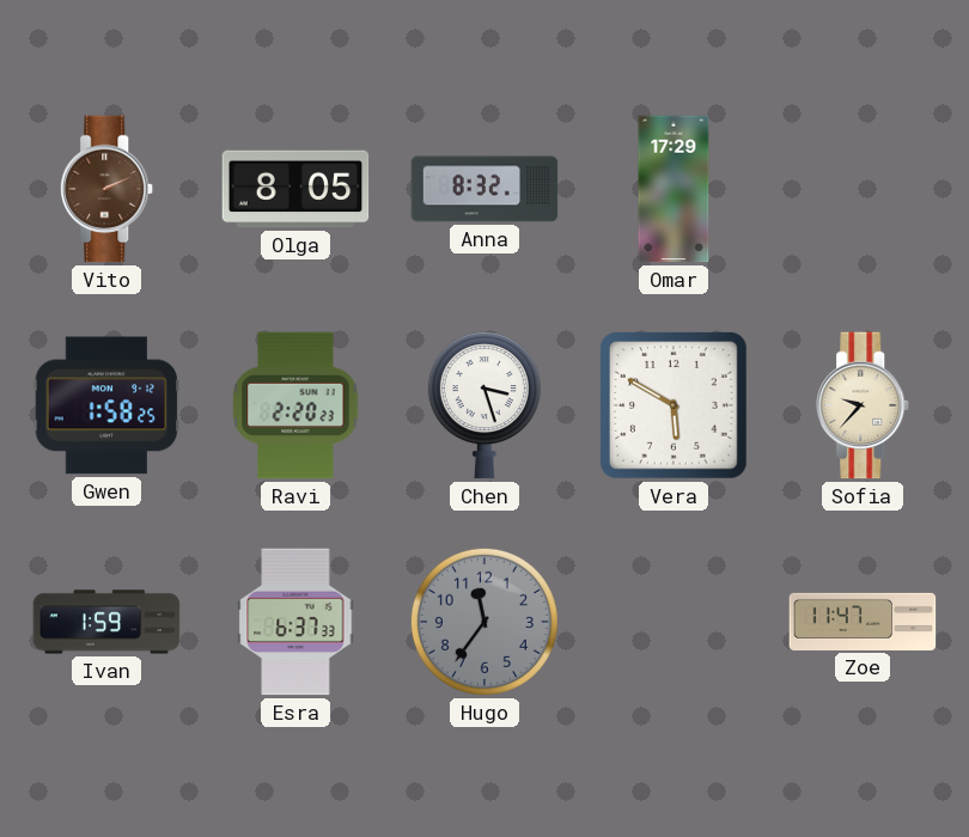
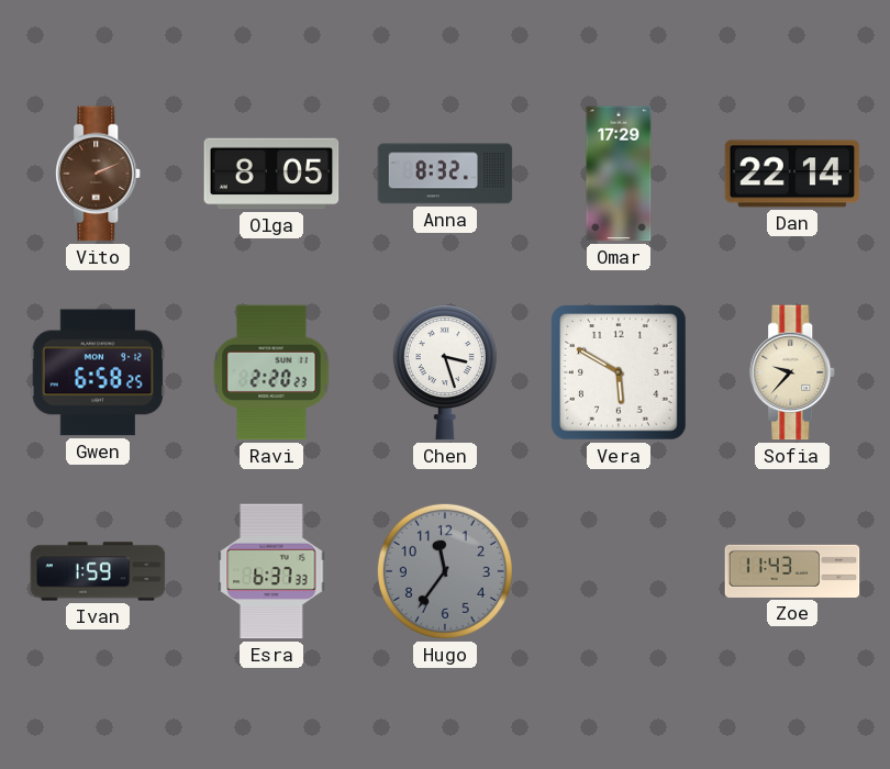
Dan: none -> 22:14 (792, 174)
Gwen: 1:58 -> 6:58 (98, 372)
Zoe: 11:47 -> 11:43 (792, 571)
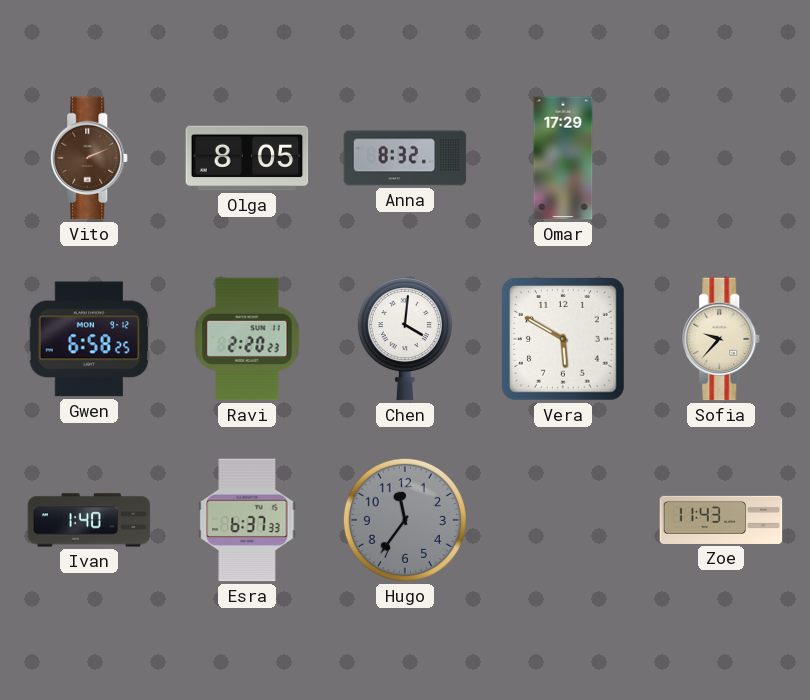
Dan: 22:14 -> none (792, 174)
Chen: 3:27 -> 4:01 (405, 339)
Ivan: 1:59 -> 1:40 (89, 520)
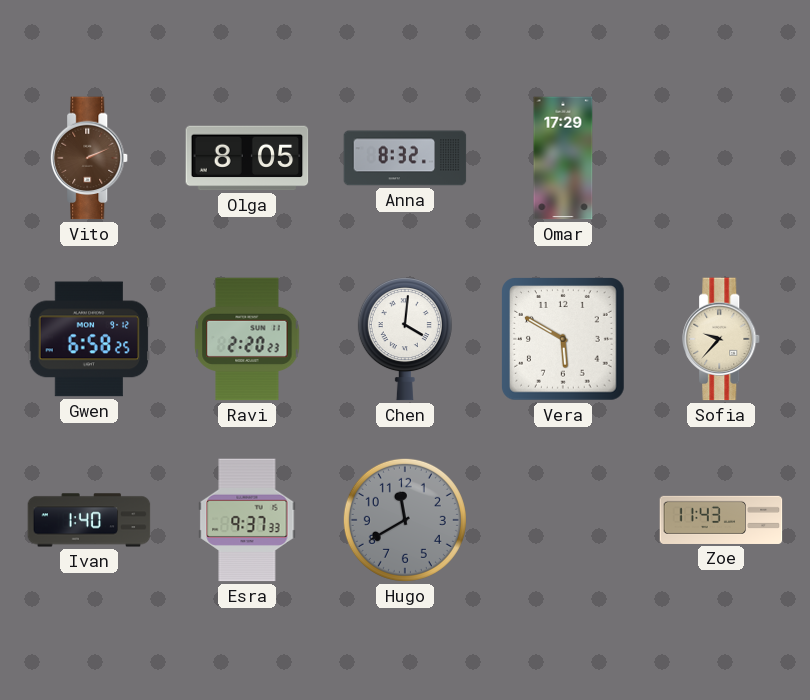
Esra: 6:37 -> 9:37 (247, 520)
Hugo: 11:36 -> 11:40 (405, 520)
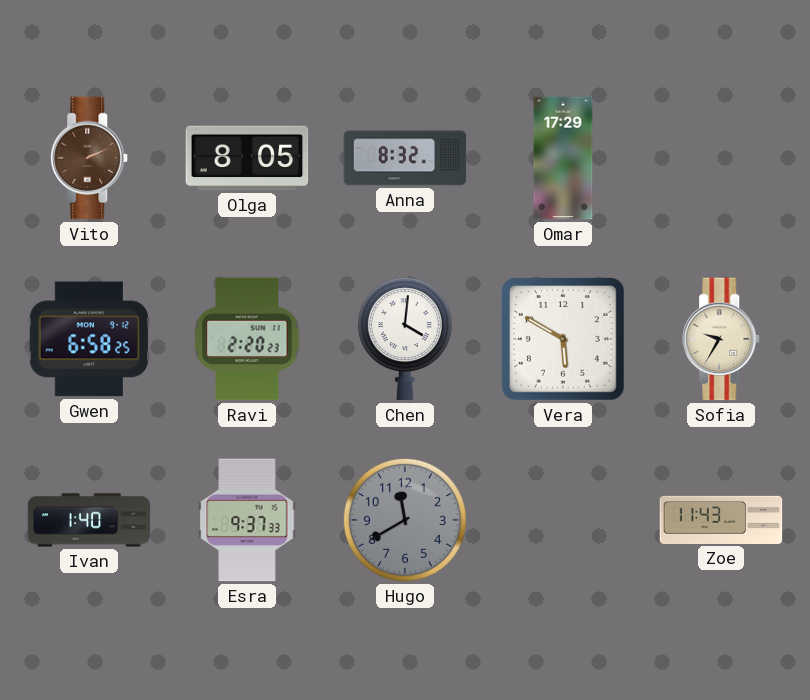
Sofia: 9:37 -> 9:35 (722, 339)
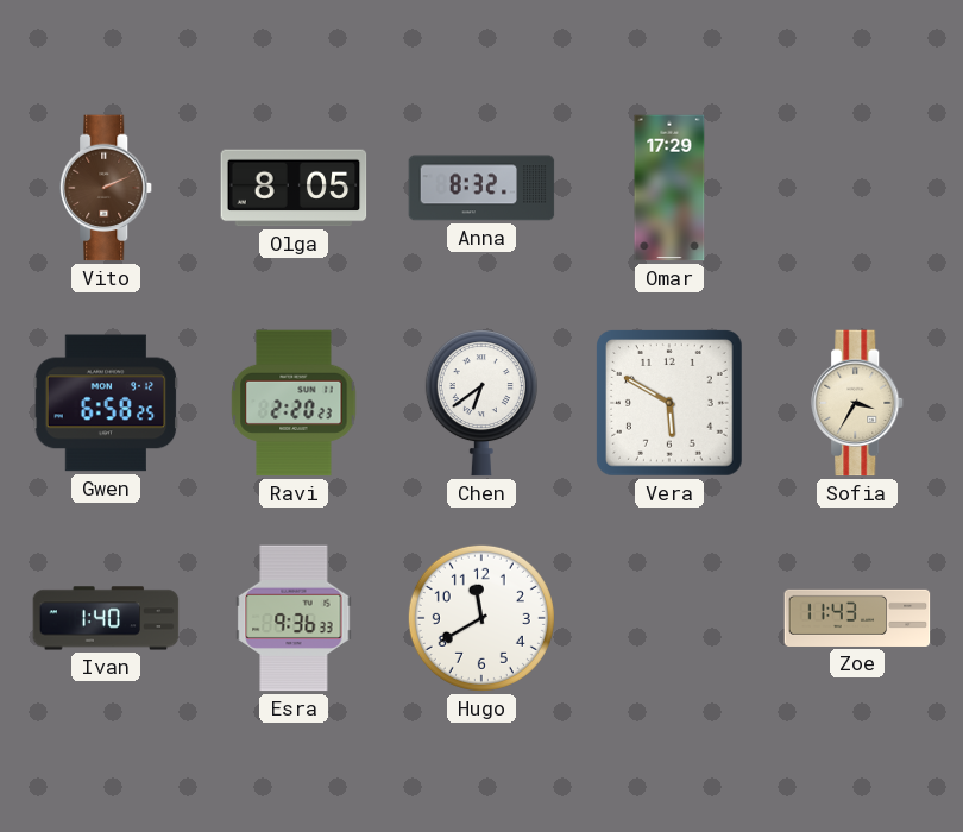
Chen: 4:01 -> 6:39 (481, 403)
Sofia: 9:35 -> 3:35 (858, 403)
Esra: 9:37 -> 9:36 (294, 618)
Hugo dial: grey -> white (481, 618)
